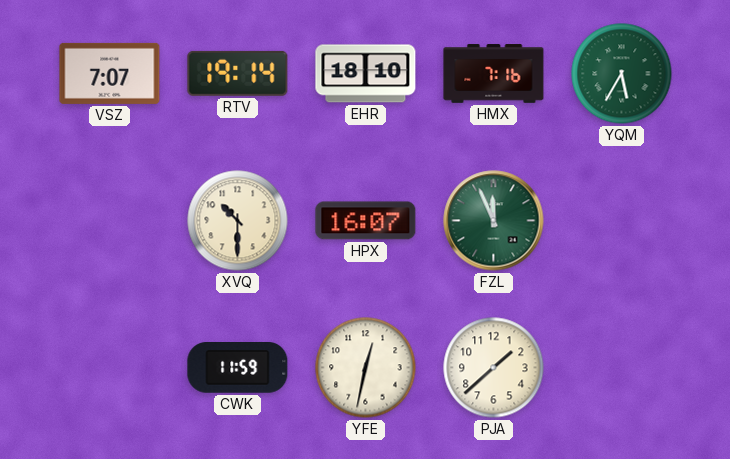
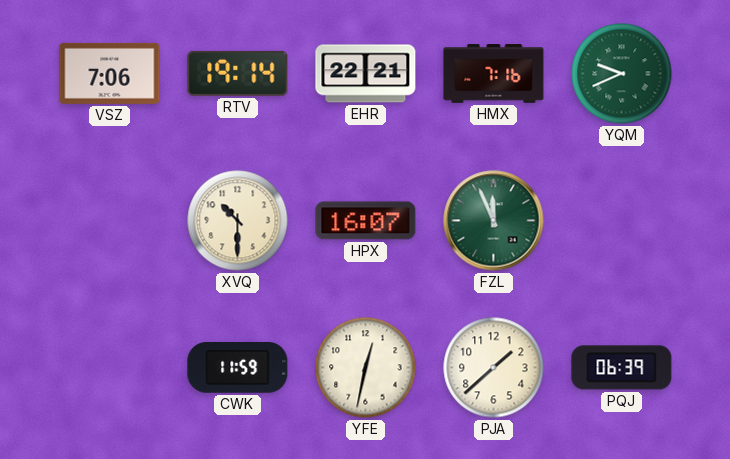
VSZ: 7:07 -> 7:06 (110, 73)
EHR: 18:10 -> 22:21 (366, 74)
YQM: 5:35 -> 9:41 (622, 74)
PQJ: none -> 06:39 (622, 368)
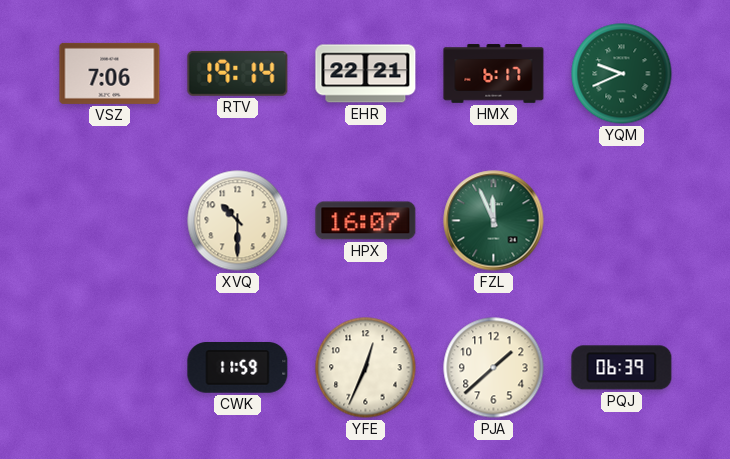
HMX: 7:16 -> 6:17 (494, 74)
YFE: 12:32 -> 12:34 (366, 368)
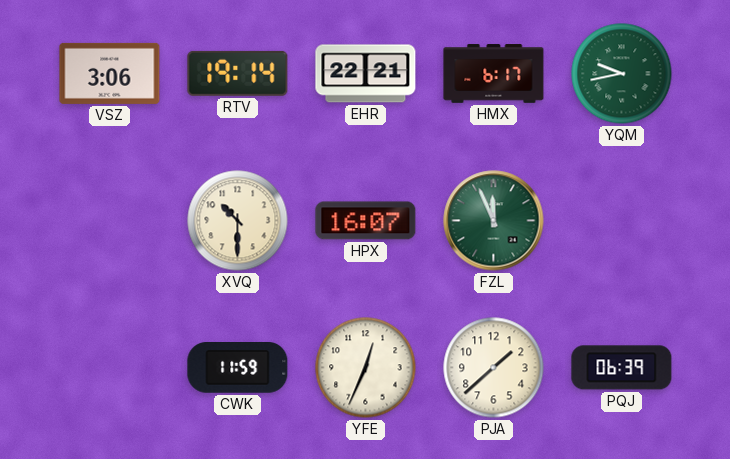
VSZ: 7:06 -> 3:06 (110, 73)
YQM: 9:41 -> 9:43 (622, 74)
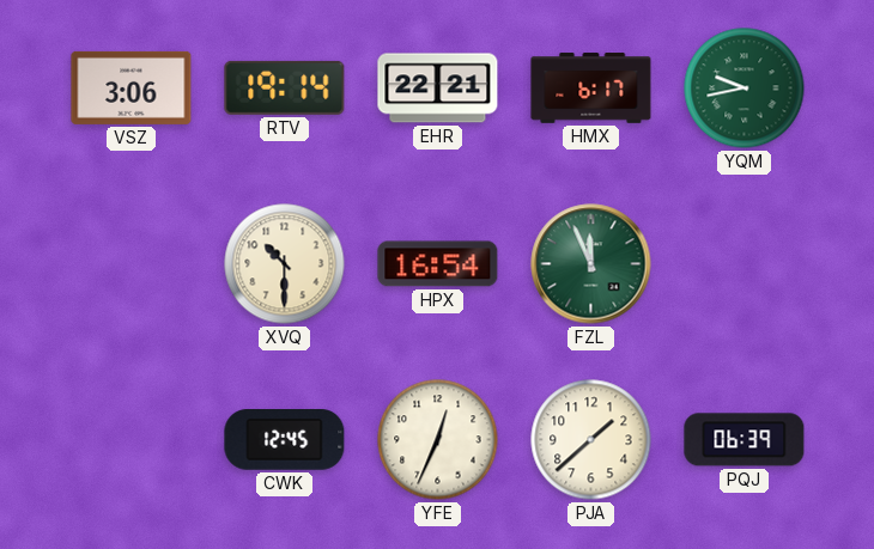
HPX: 16:07 -> 16:54 (438, 264)
CWK: 11:59 -> 12:45 (285, 440)
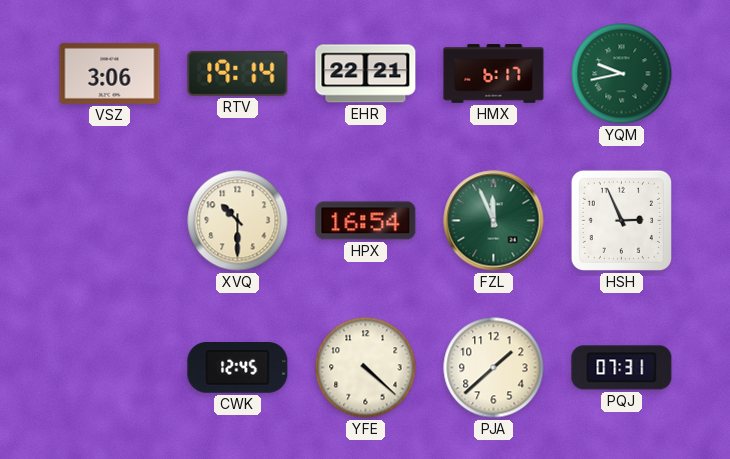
HSH: none -> 2:56 (621, 220)
YFE: 12:34 -> 4:22 (366, 368)
PQJ: 06:39 -> 07:31 (622, 368)
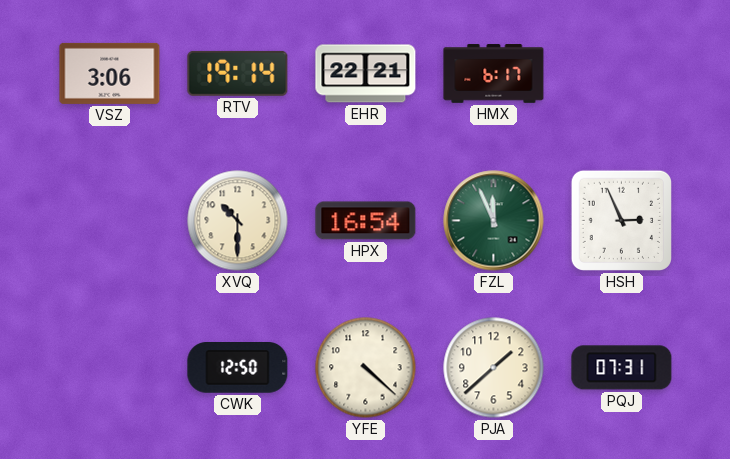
YQM: 9:43 -> none (622, 74)
CWK: 12:45 -> 12:50 (238, 368)
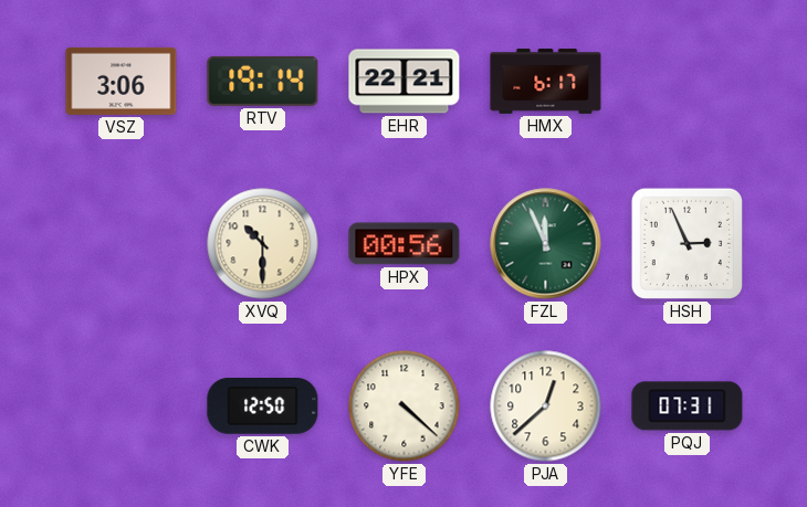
HPX: 16:54 -> 00:56 (405, 244)
PJA: 1:38 -> 12:38 (546, 406)
